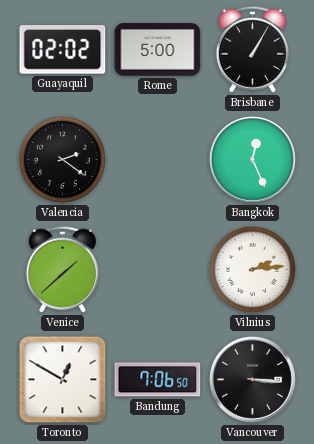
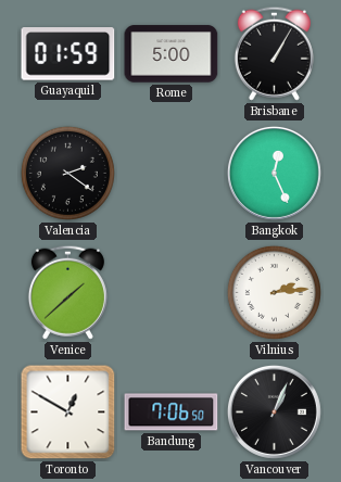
Guayaquil: 02:02 -> 01:59 (68, 54)
Vancouver: 3:16 -> 1:04 (274, 411)
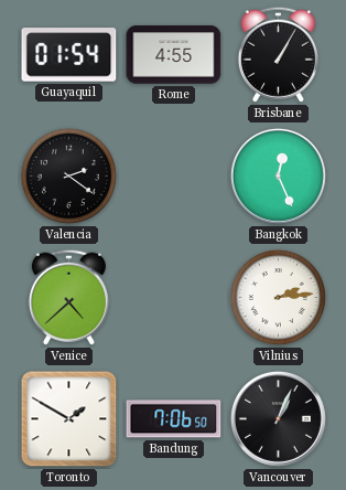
Guayaquil: 01:59 -> 01:54 (69, 55)
Rome: 5:00 -> 4:55 (174, 55)
Venice: 1:38 -> 4:38 (68, 297)
Toronto: 12:50 -> 1:50 (69, 419)
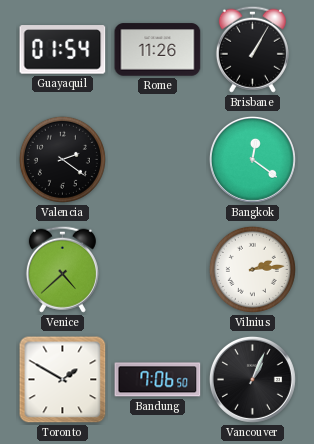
Rome: 4:55 -> 11:26 (158, 50)
Bangkok: 12:26 -> 12:21 (252, 159)
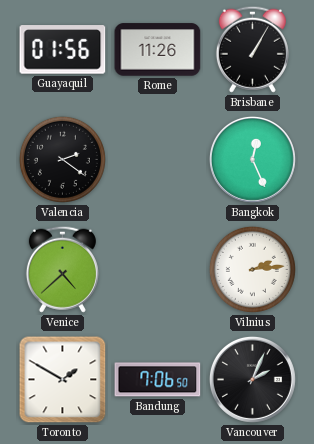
Guayaquil: 01:54 -> 01:56 (63, 50)
Bangkok: 12:21 -> 12:26 (252, 159)
Vancouver: 1:04 -> 2:04 (252, 379)
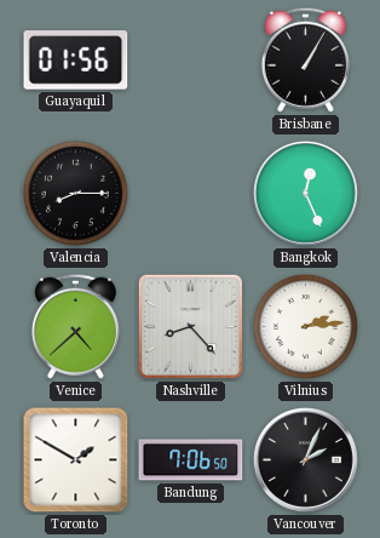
Rome: 11:26 -> none (158, 50)
Valencia: 2:21 -> 8:15 (75, 193)
Nashville: none -> 8:23 (190, 326)
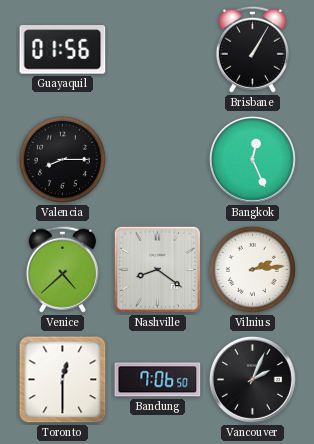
Nashville: 8:23 -> 8:21 (157, 269)
Toronto: 1:50 -> 12:30 (63, 380)
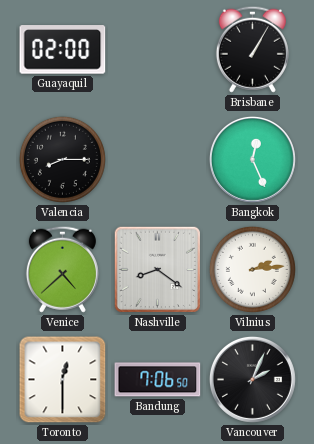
Guayaquil: 01:56 -> 02:00 (63, 50)
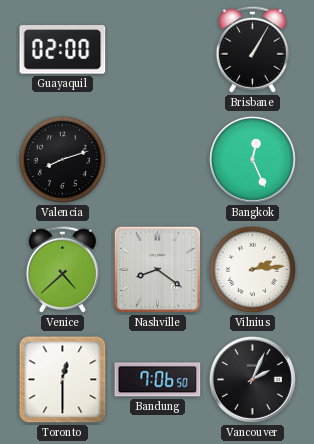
Valencia: 8:15 -> 8:12 (62, 159)
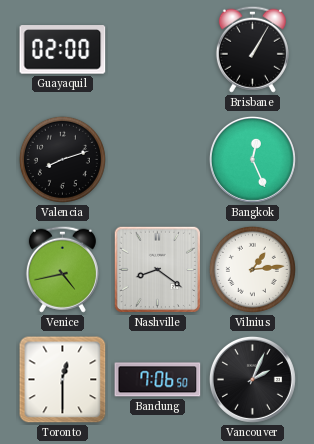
Venice: 4:38 -> 4:43 (62, 269)
Vilnius: 2:14 -> 1:14 (252, 269)
